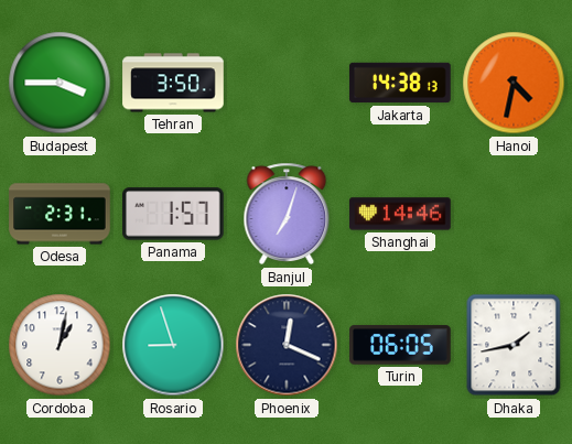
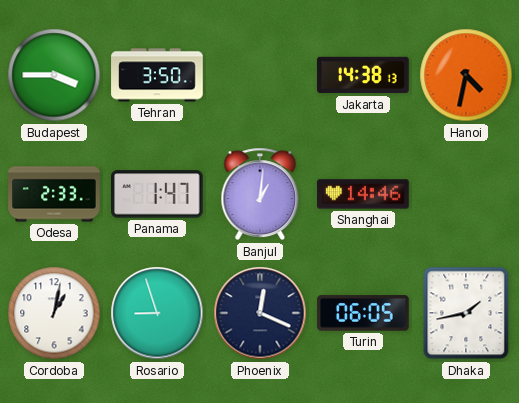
Odesa: 2:31 -> 2:33 (54, 194)
Panama: 1:57 -> 1:47 (158, 194)
Banjul: 7:03 -> 1:01 (260, 194)
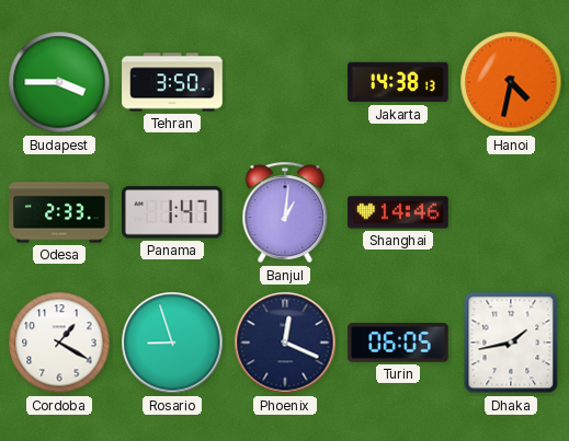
Cordoba: 1:02 -> 1:20 (59, 343)
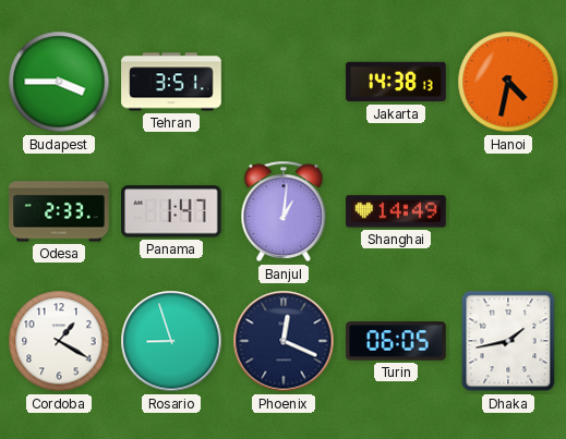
Tehran: 3:50 -> 3:51 (171, 82)
Shanghai: 14:46 -> 14:49 (396, 211)
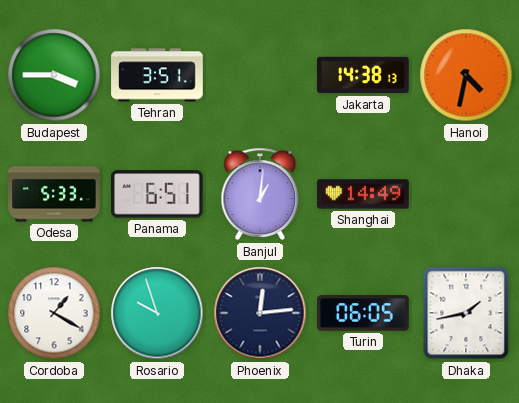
Odesa: 2:33 -> 5:33 (54, 194)
Panama: 1:47 -> 6:51 (158, 194)
Rosario: 8:57 -> 9:57 (157, 313)
Phoenix: 12:19 -> 12:14 (260, 313)
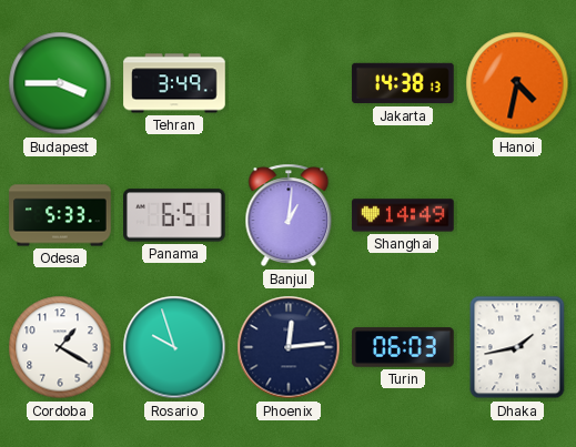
Tehran: 3:51 -> 3:49 (174, 83)
Turin: 06:05 -> 06:03 (403, 347)
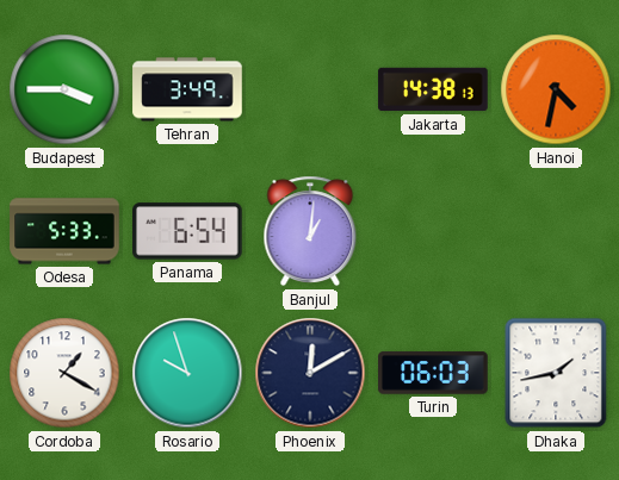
Panama: 6:51 -> 6:54 (188, 231)
Shanghai: 14:49 -> none (403, 215)
Phoenix: 12:14 -> 12:10 (310, 373)
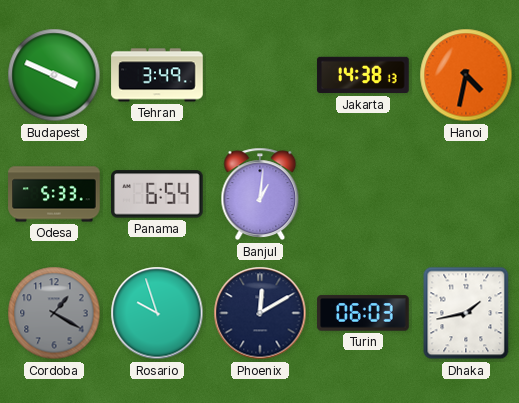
Budapest: 3:45 -> 3:49 (54, 75)
Cordoba dial: white -> grey (54, 313)
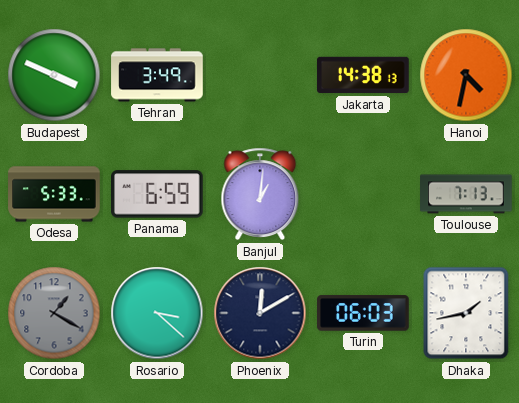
Panama: 6:54 -> 6:59 (158, 194)
Toulouse: none -> 7:13 (466, 194)
Rosario: 9:57 -> 3:22 (157, 313)
